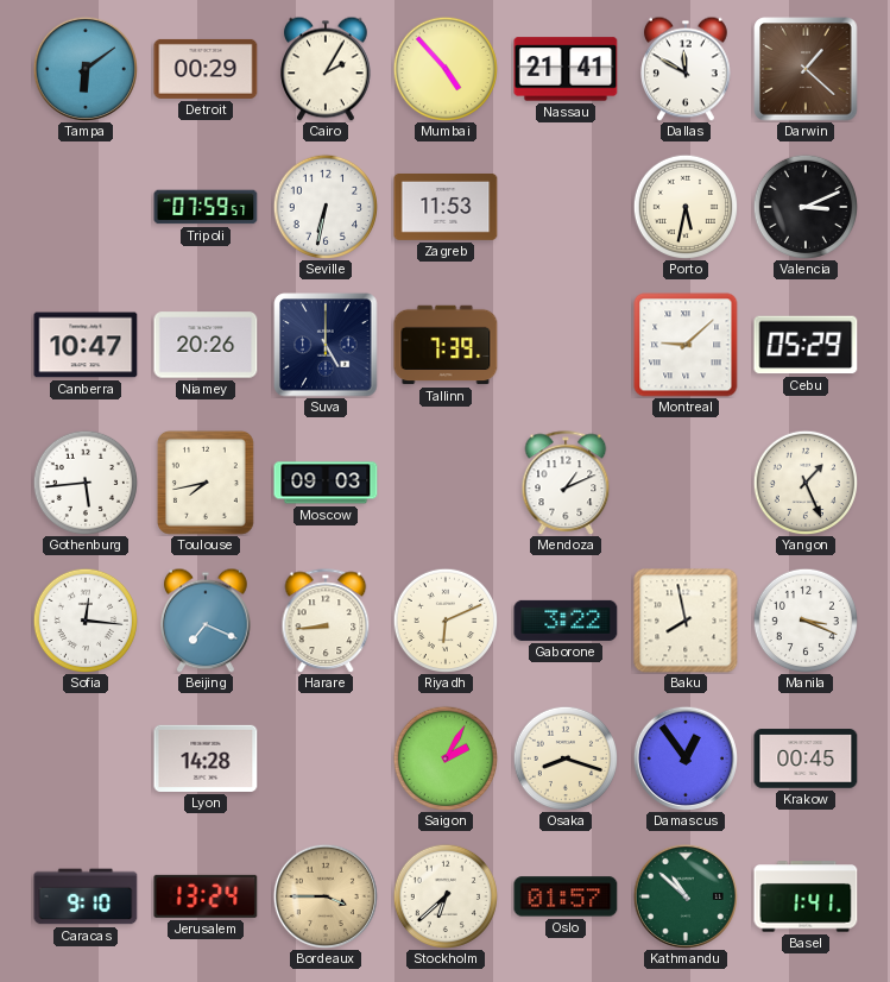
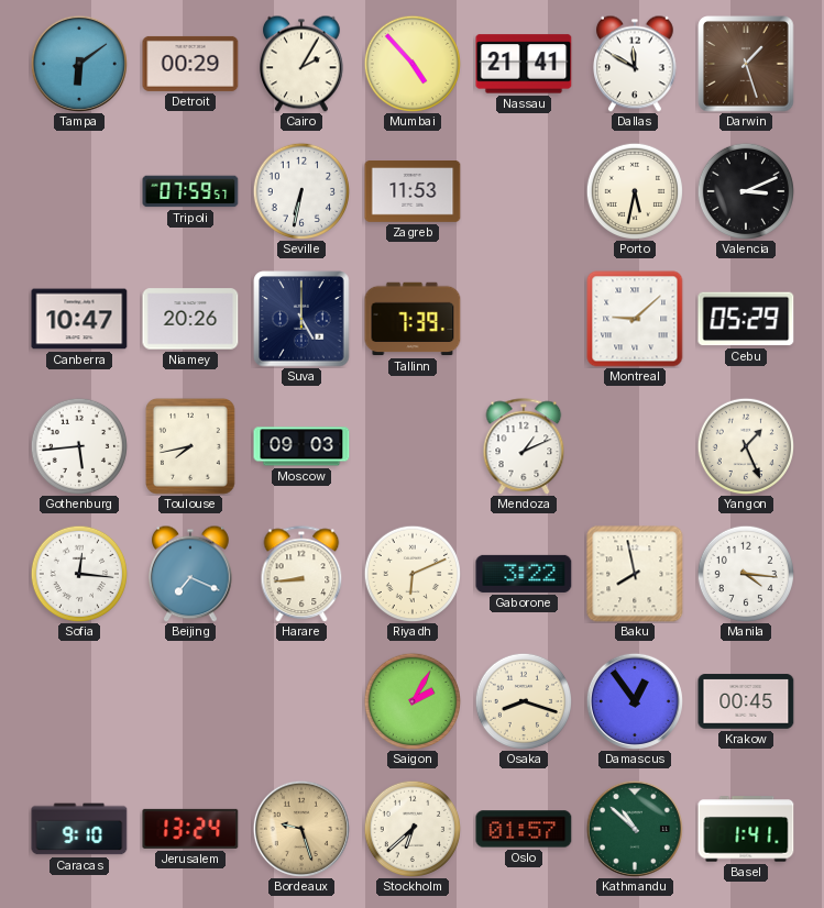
Darwin: 1:22 -> 1:27 (746, 64)
Manila: 3:19 -> 4:16 (745, 573)
Lyon: 14:28 -> none (206, 758)
Bordeaux: 3:45 -> 9:27 (301, 829)
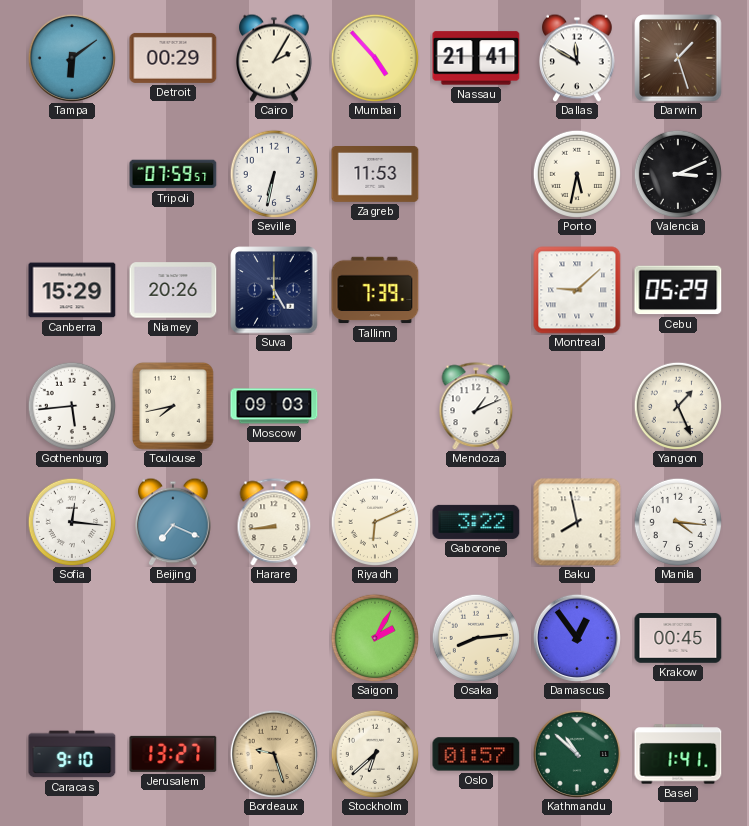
Canberra: 10:47 -> 15:29 (72, 290)
Osaka: 8:18 -> 8:14 (475, 637)
Jerusalem: 13:24 -> 13:27 (173, 754)
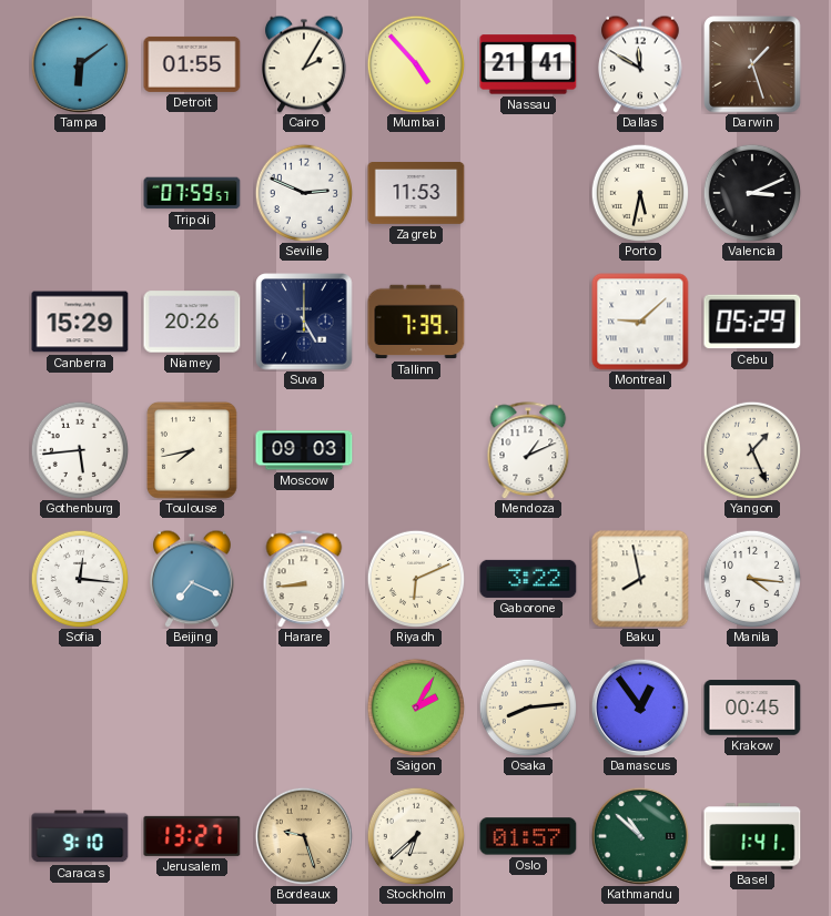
Detroit: 00:29 -> 01:55 (192, 64)
Seville: 6:32 -> 2:49 (303, 192)
